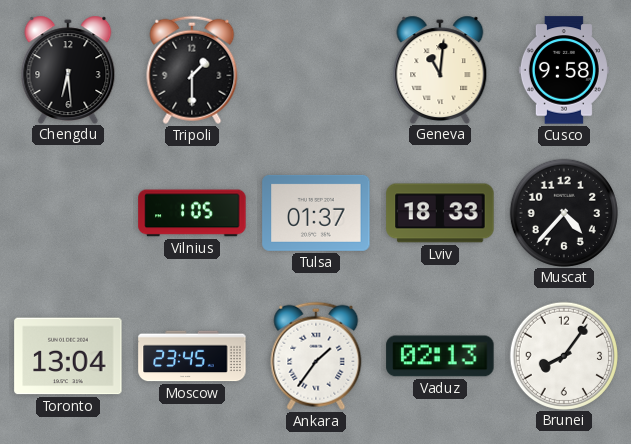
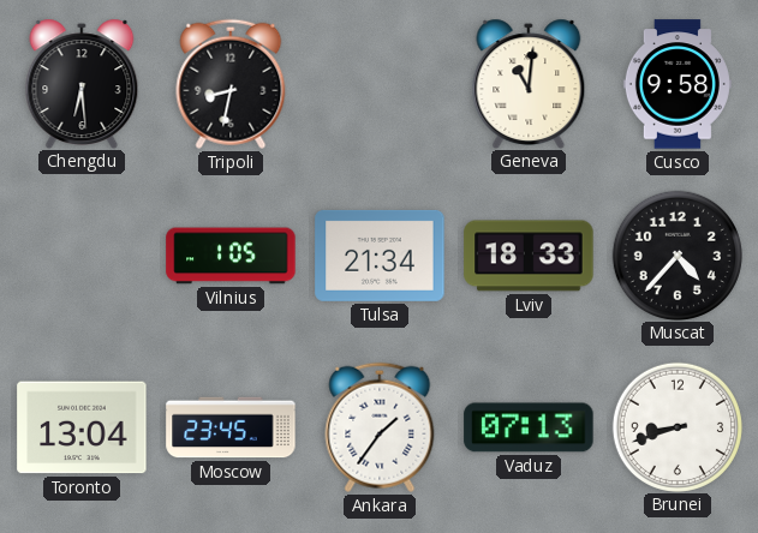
Tripoli: 1:30 -> 8:32 (231, 84)
Tulsa: 01:37 -> 21:34 (380, 256)
Vaduz: 02:13 -> 07:13 (529, 427)
Brunei: 8:06 -> 8:42 (676, 426)
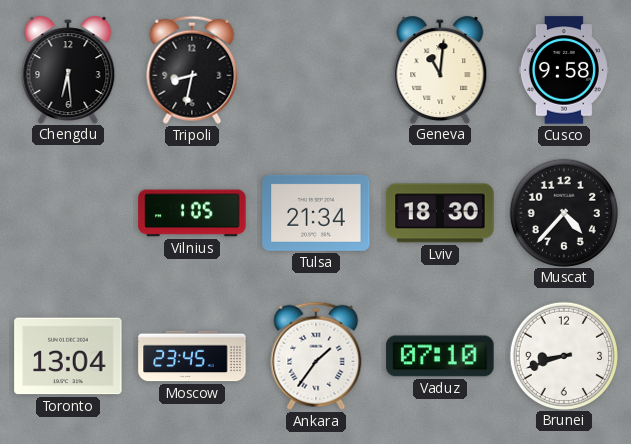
Lviv: 18:33 -> 18:30 (440, 213)
Vaduz: 07:13 -> 07:10 (440, 356)
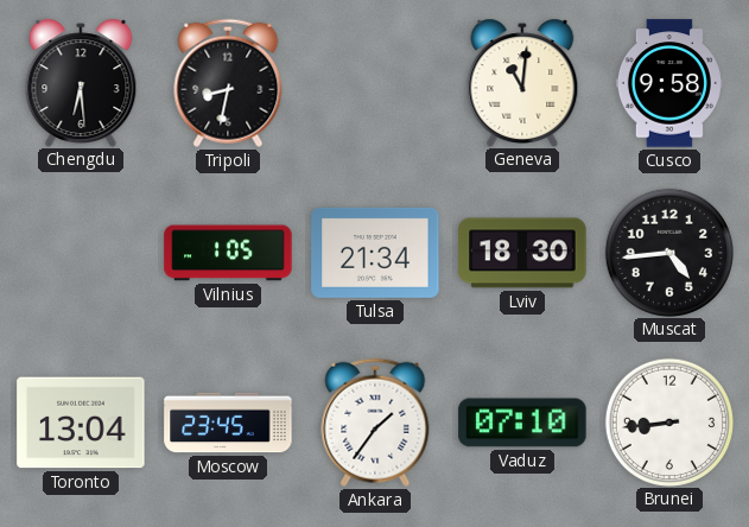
Muscat: 4:37 -> 4:44 (668, 252)
Brunei: 8:42 -> 8:44 (668, 421)
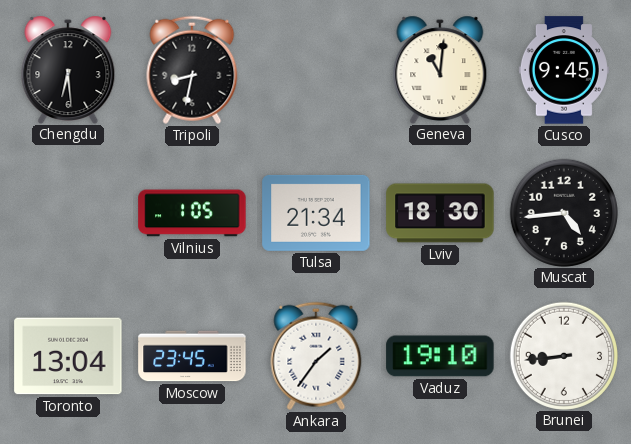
Cusco: 9:58 -> 9:45 (564, 70)
Vaduz: 07:10 -> 19:10 (440, 356)
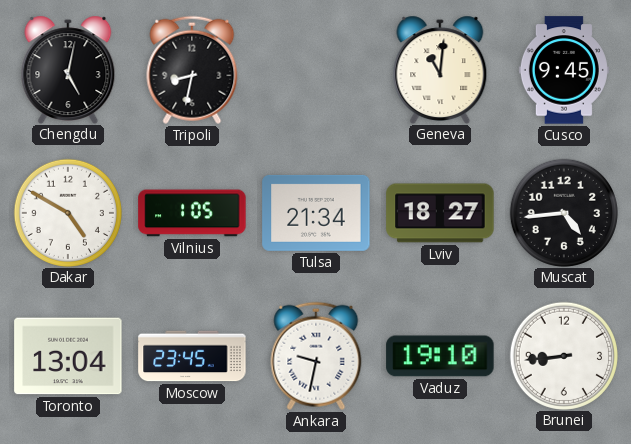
Chengdu: 6:29 -> 5:02 (68, 69)
Dakar: none -> 4:50 (67, 212)
Lviv: 18:30 -> 18:27 (440, 213)
Ankara: 1:36 -> 9:32 (316, 356)
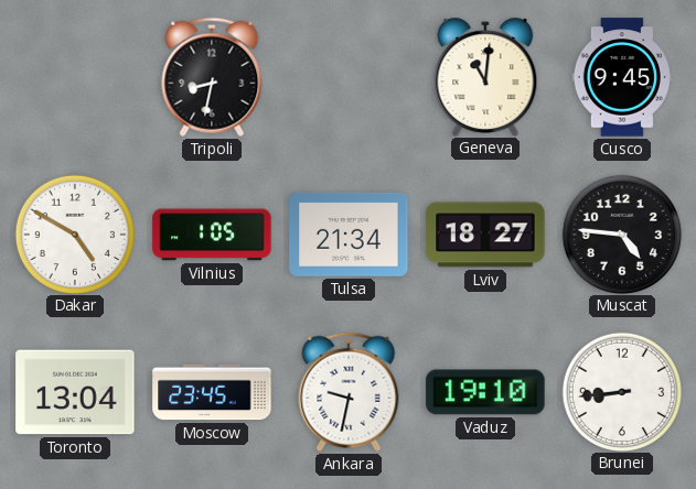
Chengdu: 5:02 -> none (68, 69)
Muscat: 4:44 -> 4:46 (621, 233)
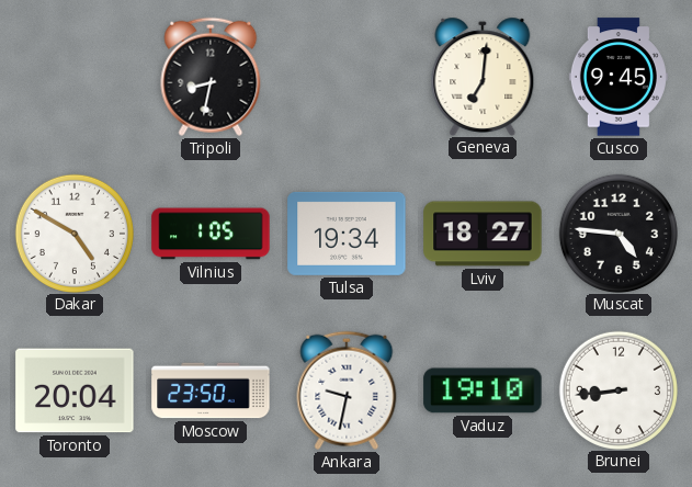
Geneva: 11:01 -> 7:01 (483, 76)
Tulsa: 21:34 -> 19:34 (347, 234)
Toronto: 13:04 -> 20:04 (75, 390)
Moscow: 23:45 -> 23:50 (211, 390)
